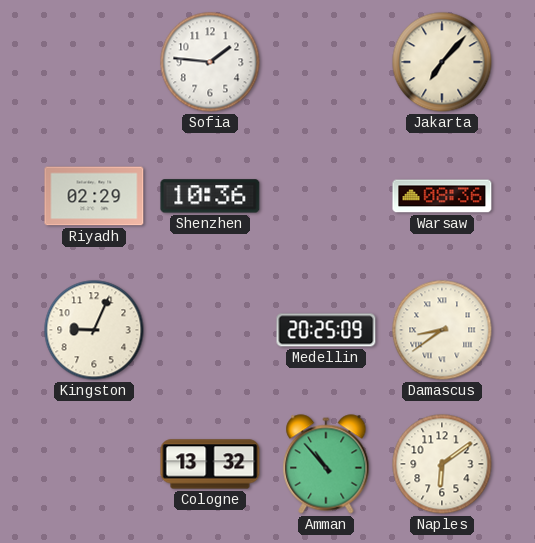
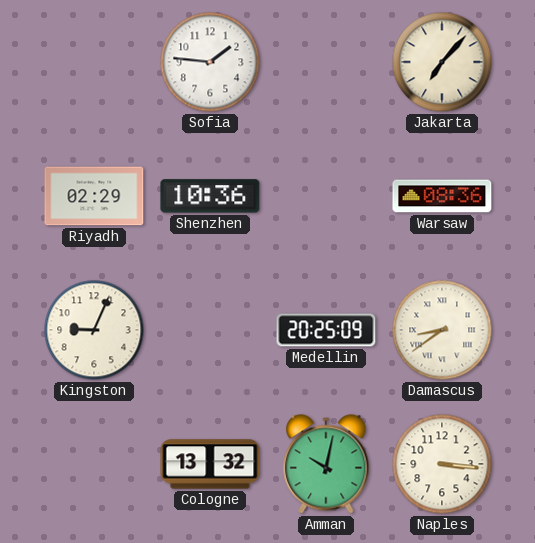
Amman: 10:53 -> 10:02 (326, 464)
Naples: 6:09 -> 3:16 (442, 464)
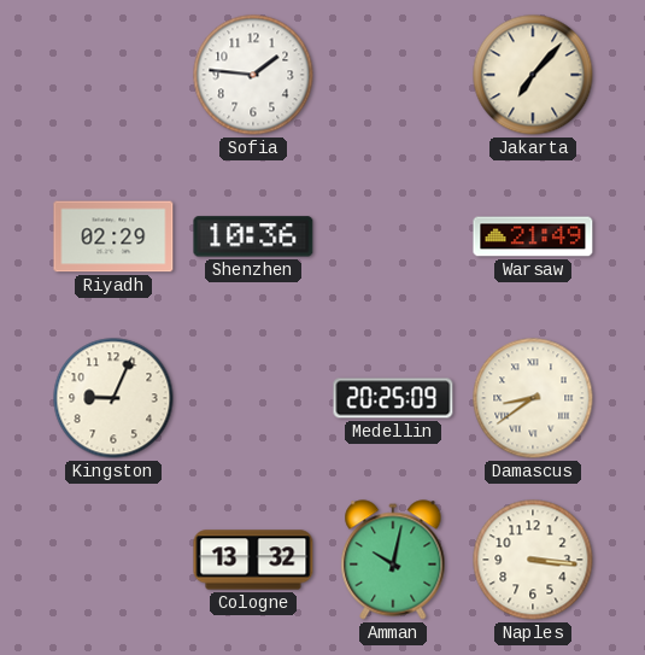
Warsaw: 08:36 -> 21:49 (533, 236)
